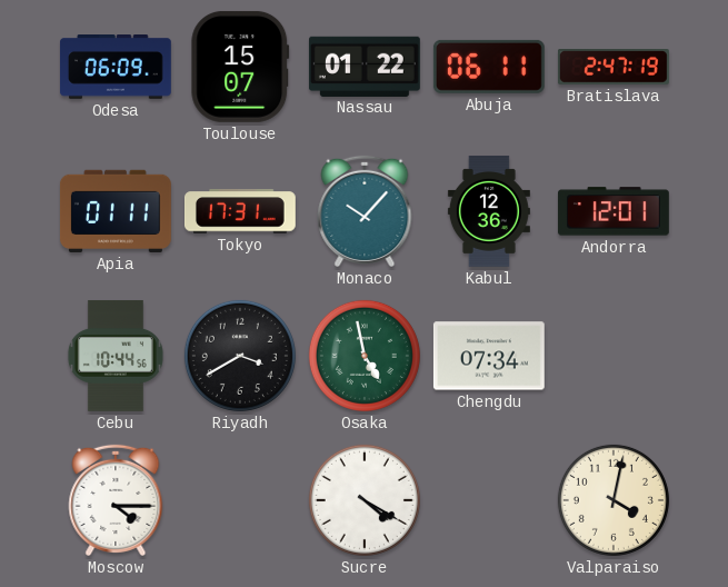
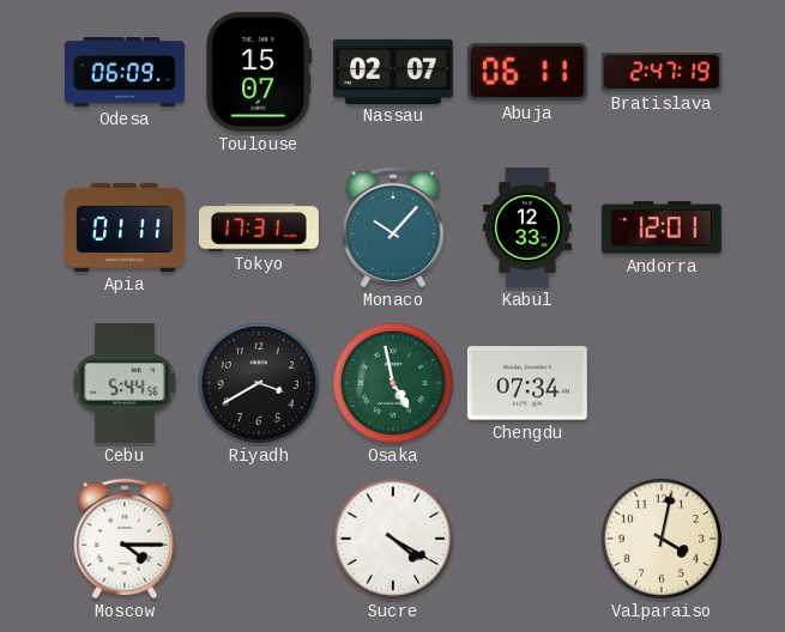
Nassau: 01:22 -> 02:07 (393, 71)
Kabul: 12:36 -> 12:33 (527, 227)
Cebu: 10:44 -> 5:44 (125, 383)
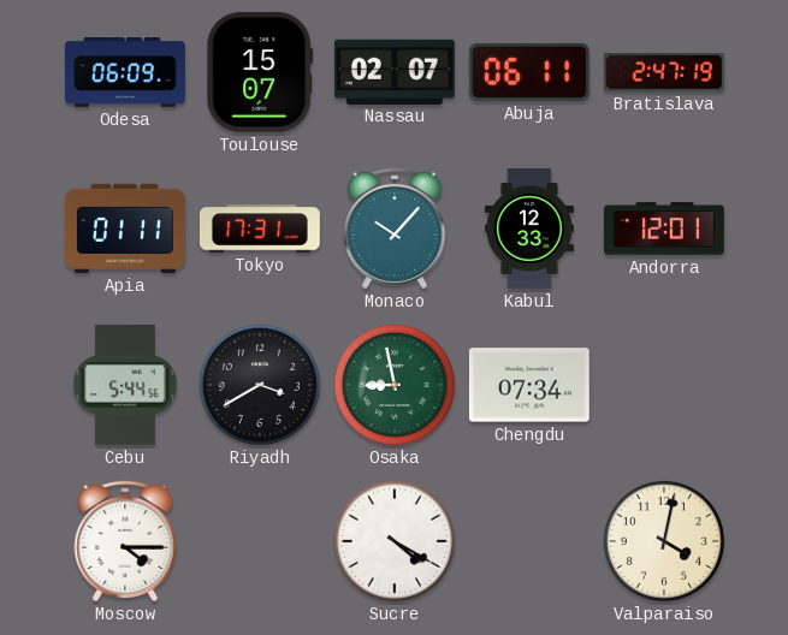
Osaka: 4:58 -> 8:58 (395, 385)
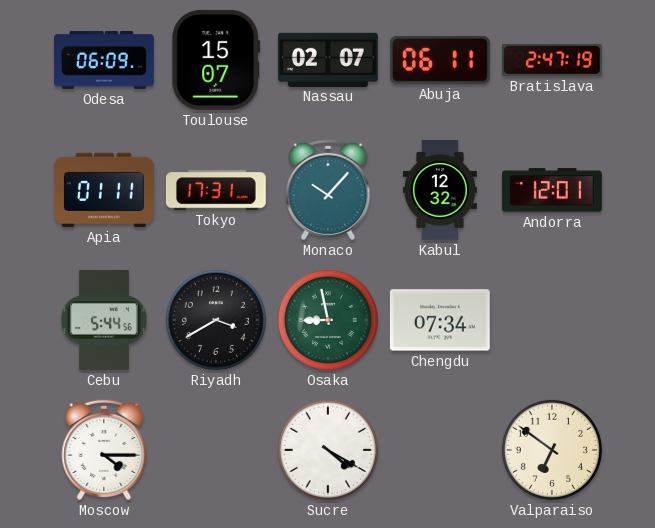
Kabul: 12:33 -> 12:32 (440, 190)
Valparaiso: 4:02 -> 6:51 (552, 450)
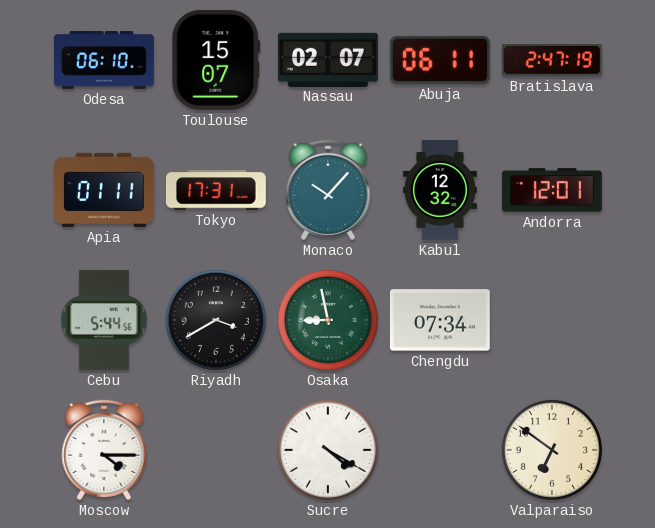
Odesa: 06:09 -> 06:10 (104, 61)
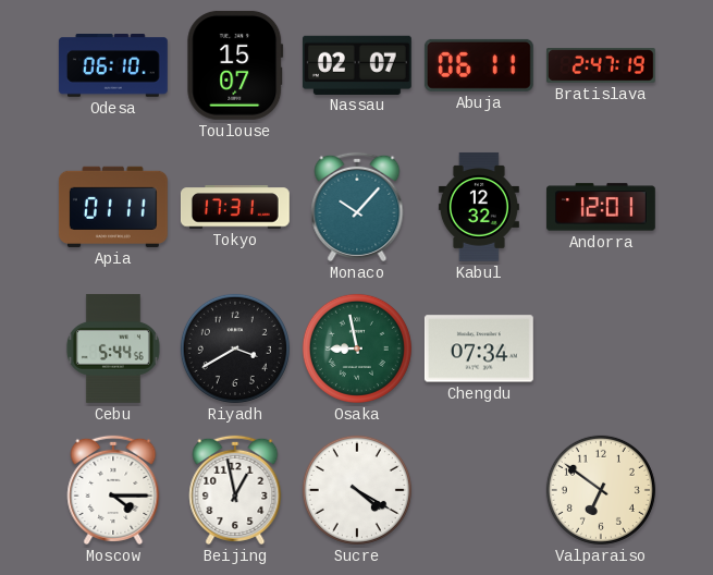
Beijing: none -> 12:58 (235, 490)
